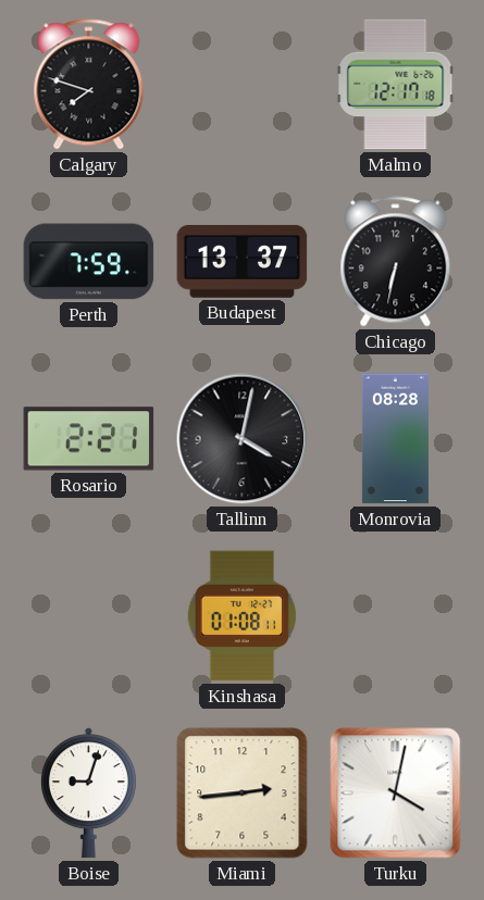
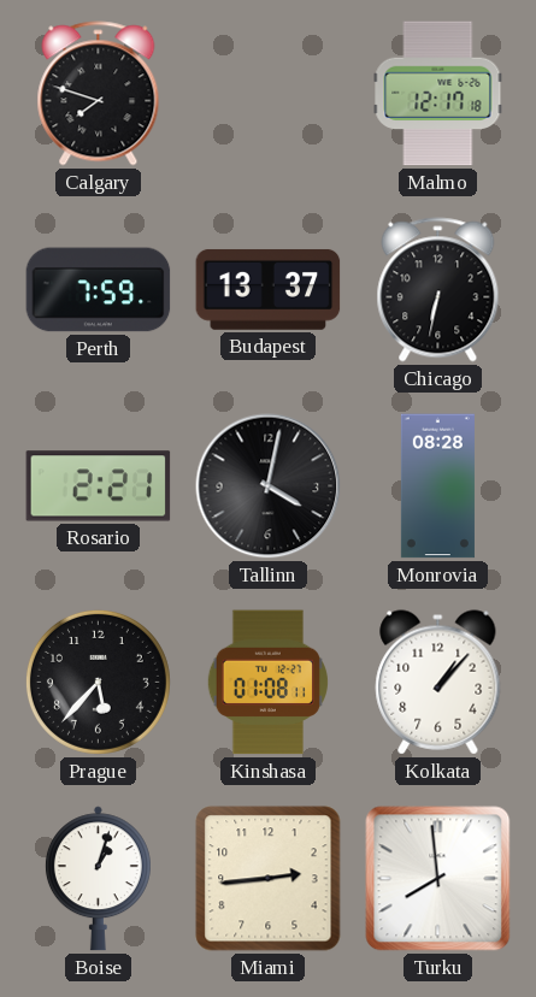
Prague: none -> 5:37 (98, 682)
Kolkata: none -> 1:07 (438, 683)
Boise: 9:03 -> 1:03 (98, 879)
Turku: 4:02 -> 7:59 (438, 879)
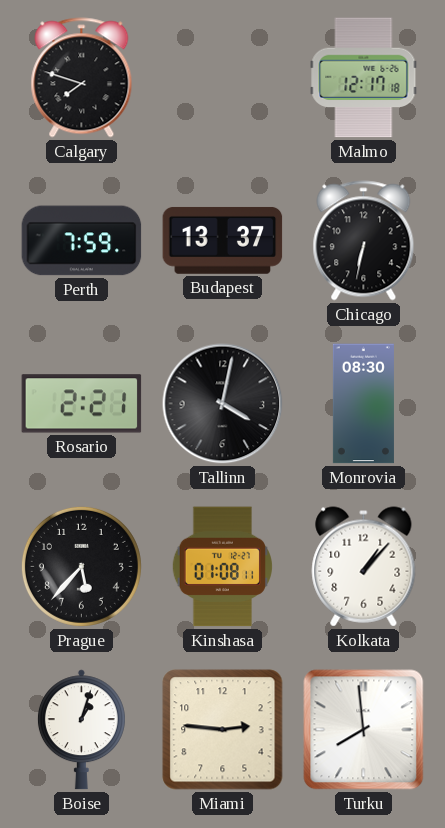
Monrovia: 08:28 -> 08:30 (363, 404)
Miami: 2:44 -> 2:46 (223, 730)
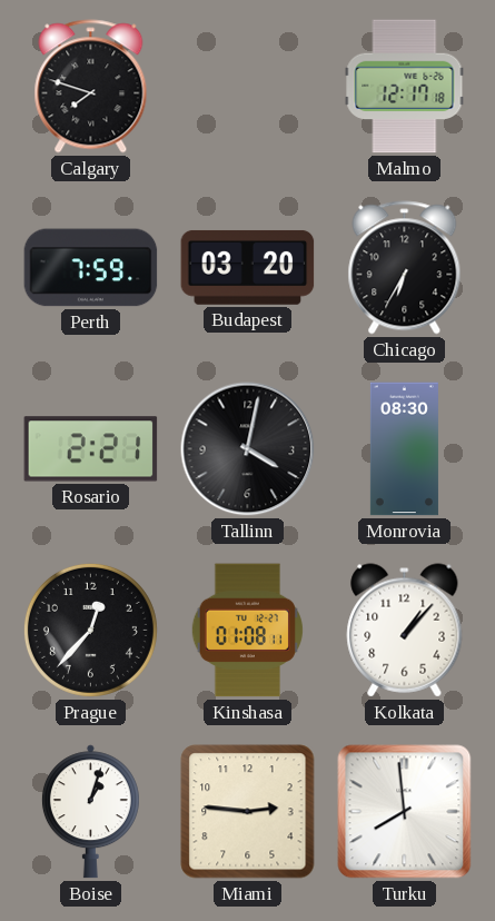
Budapest: 13:37 -> 03:20 (248, 267)
Chicago: 6:32 -> 6:35 (405, 268)
Prague: 5:37 -> 12:37 (90, 630)
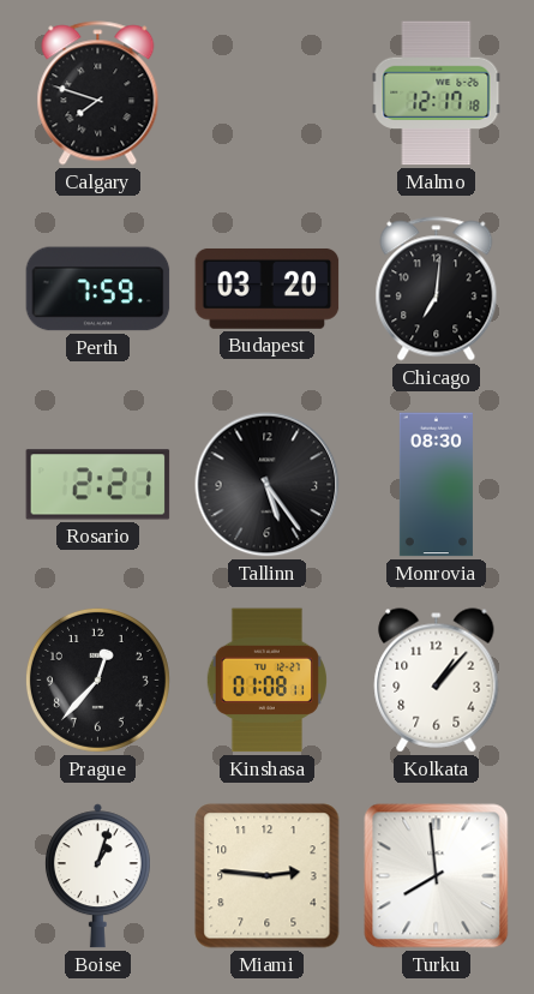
Chicago: 6:35 -> 7:01 (437, 289)
Tallinn: 4:02 -> 5:24 (268, 485)
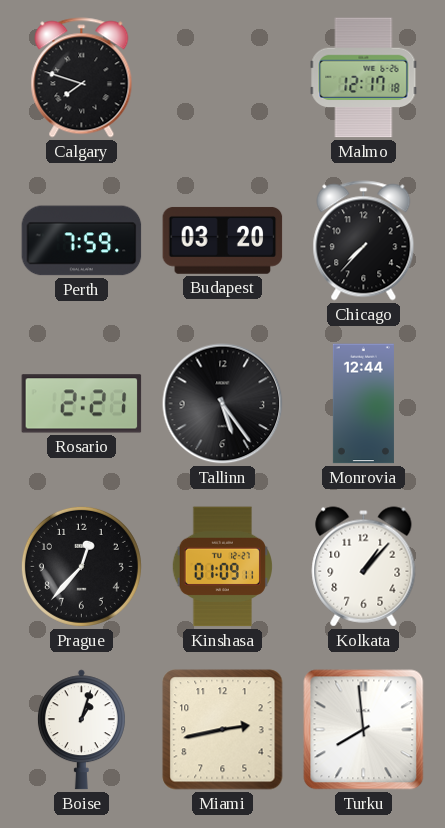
Chicago: 7:01 -> 7:37 (364, 241)
Monrovia: 08:30 -> 12:44 (363, 404)
Kinshasa: 01:08 -> 01:09 (222, 567)
Miami: 2:46 -> 2:43 (223, 730)
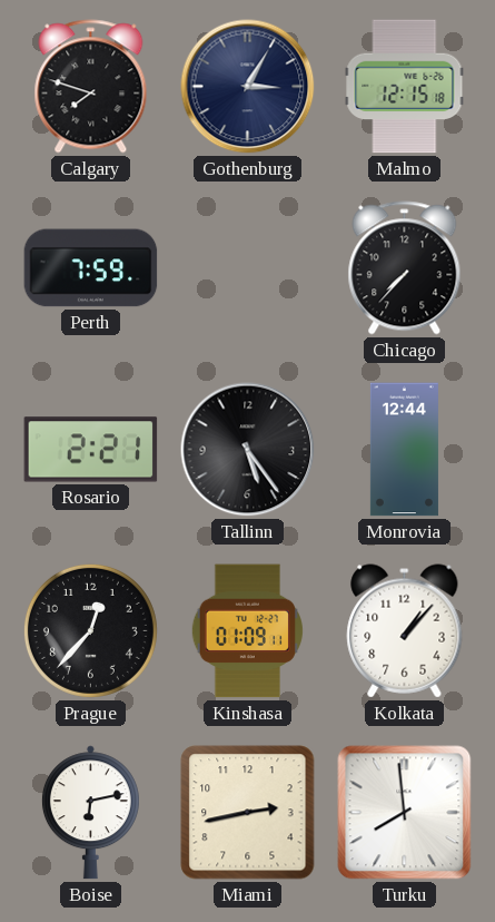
Gothenburg: none -> 3:05 (248, 87)
Malmo: 12:17 -> 12:15 (405, 87)
Budapest: 03:20 -> none (223, 240)
Boise: 1:03 -> 6:13 (90, 813)
